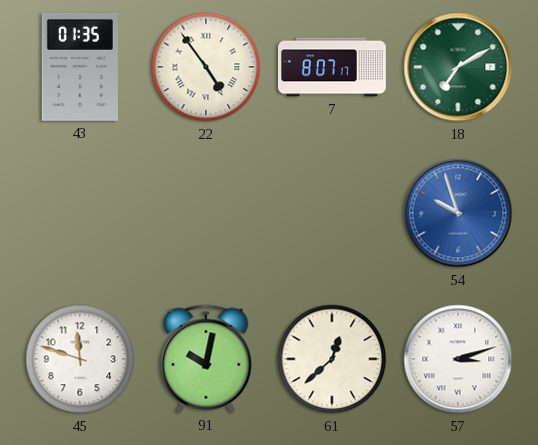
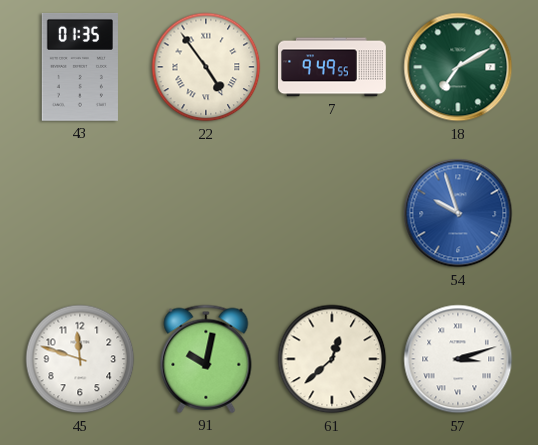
7: 8:07 -> 9:49 (333, 67)
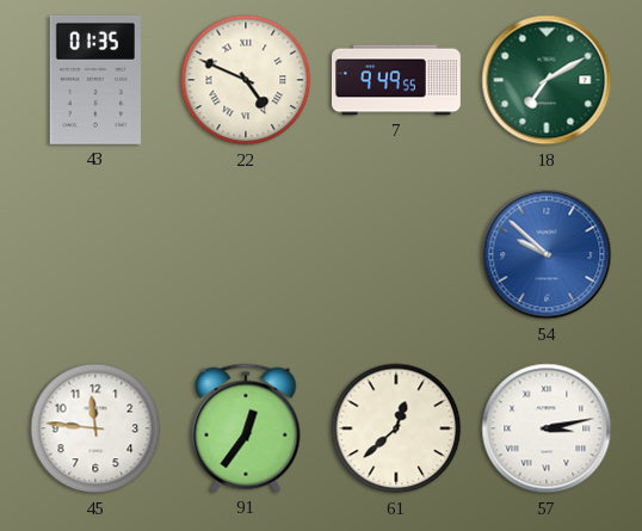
22: 4:54 -> 4:49 (246, 80)
54: 9:57 -> 9:52 (547, 254)
45: 11:48 -> 11:46 (95, 428)
91: 10:02 -> 12:36 (246, 428)
57: 3:12 -> 3:13 (547, 428)
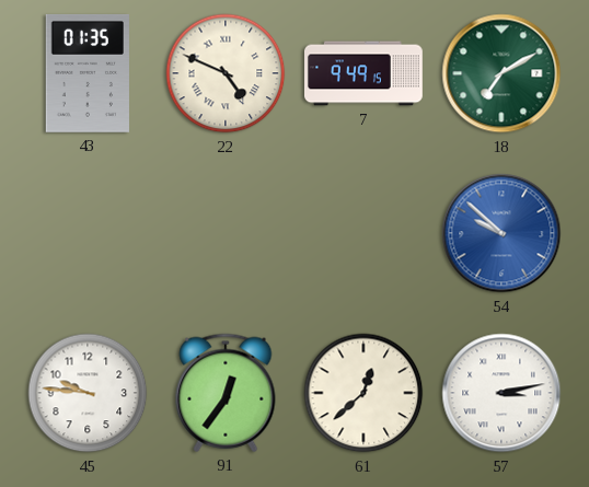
7: 9:49:55 -> 9:49:15 (365, 73)
45: 11:46 -> 9:46 (88, 393)
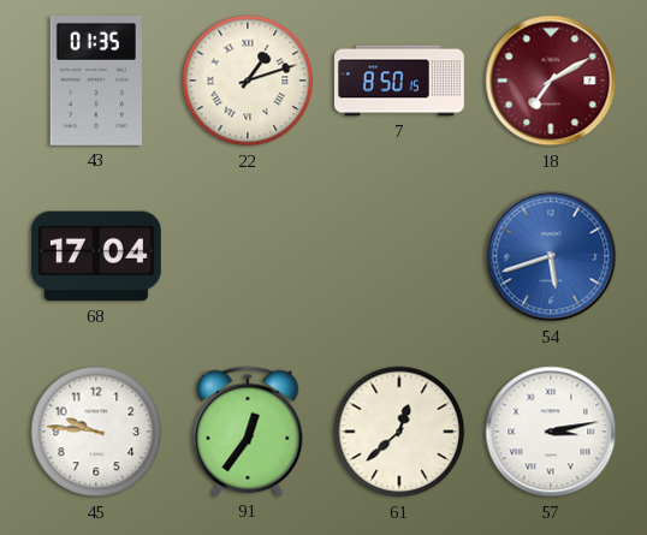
22: 4:49 -> 1:12 (248, 81)
7: 9:49 -> 8:50 (400, 81)
18 dial: green -> burgundy (551, 81)
68: none -> 17:04 (96, 256)
54: 9:52 -> 5:42 (551, 256)
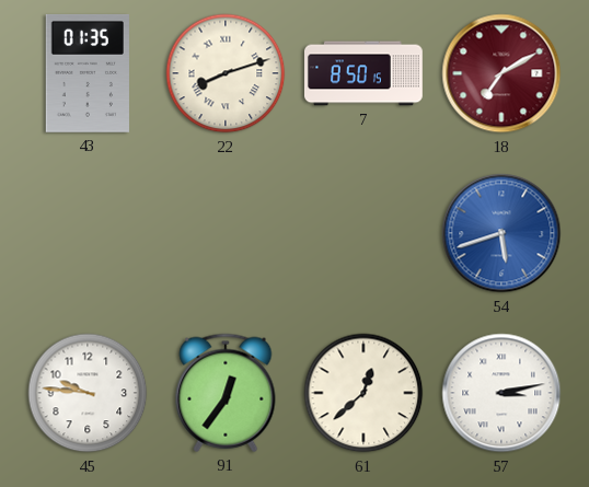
22: 1:12 -> 8:12 (226, 73)
68: 17:04 -> none (96, 256)
